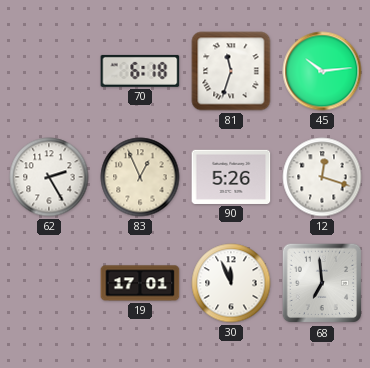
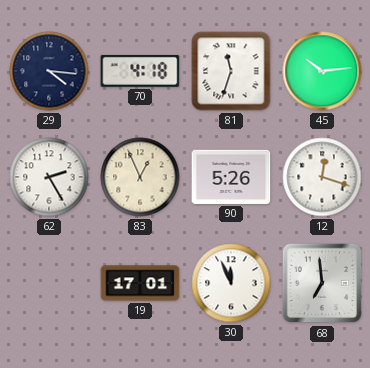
29: none -> 4:16 (49, 71)
70: 6:18 -> 4:18 (140, 71)
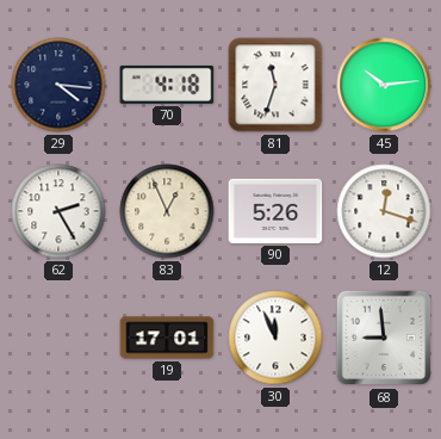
68: 6:59 -> 8:59 (384, 338)
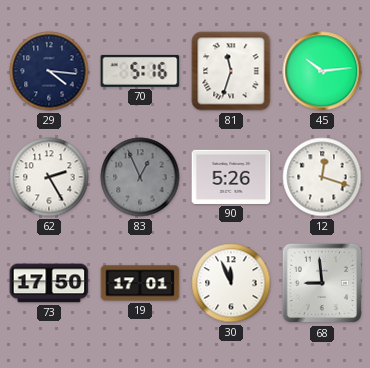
70: 4:18 -> 5:16 (140, 71)
83 dial: cream -> grey (140, 177)
73: none -> 17:50 (49, 283)
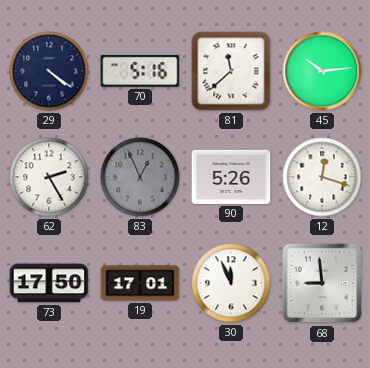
29: 4:16 -> 4:21 (49, 71)
81: 11:33 -> 11:38 (231, 71)
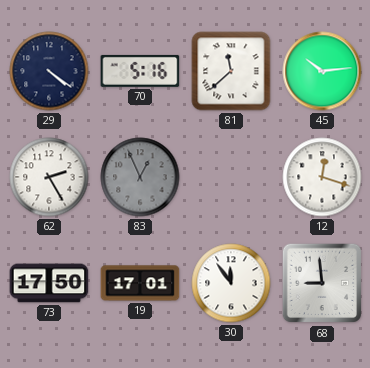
90: 5:26 -> none (231, 177)
30: 11:56 -> 11:54 (231, 283)
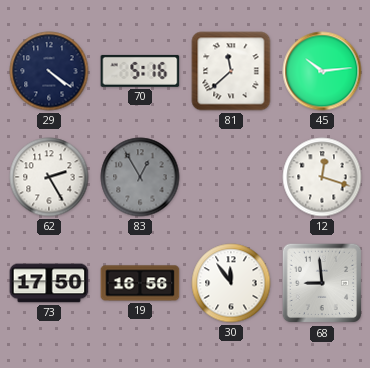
83: 12:56 -> 12:55 (140, 177)
19: 17:01 -> 16:56 (140, 283)
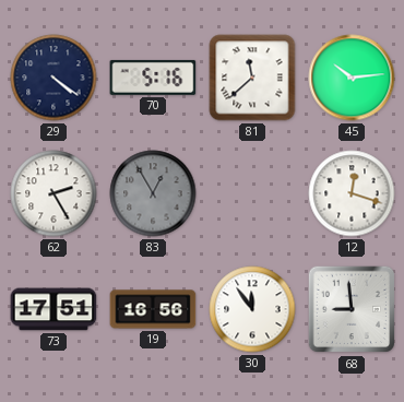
73: 17:50 -> 17:51 (54, 309)
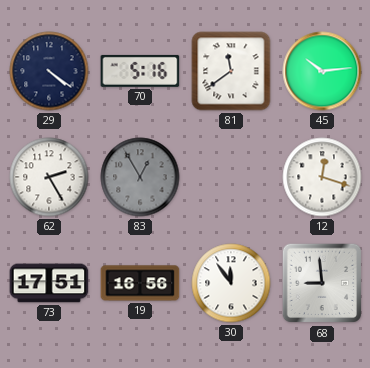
81: 11:38 -> 11:39 (231, 71)
